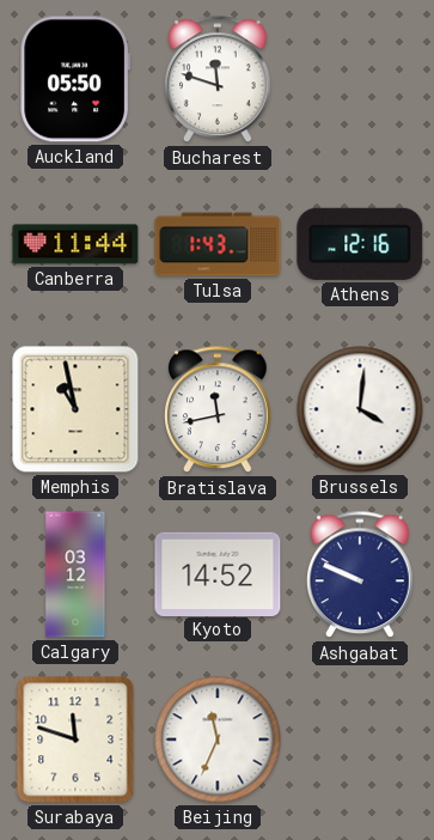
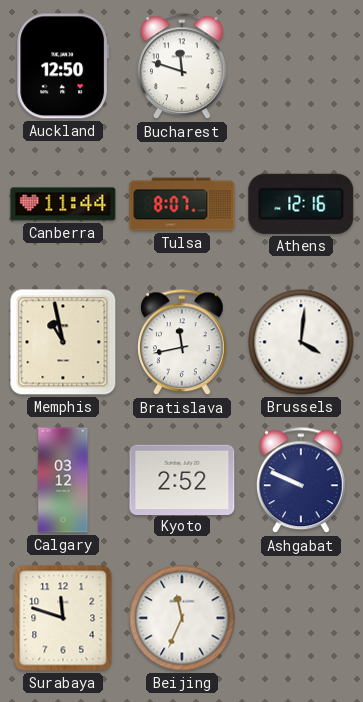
Auckland: 05:50 -> 12:50 (63, 66)
Tulsa: 1:43 -> 8:07 (182, 204)
Kyoto: 14:52 -> 2:52 (182, 479)
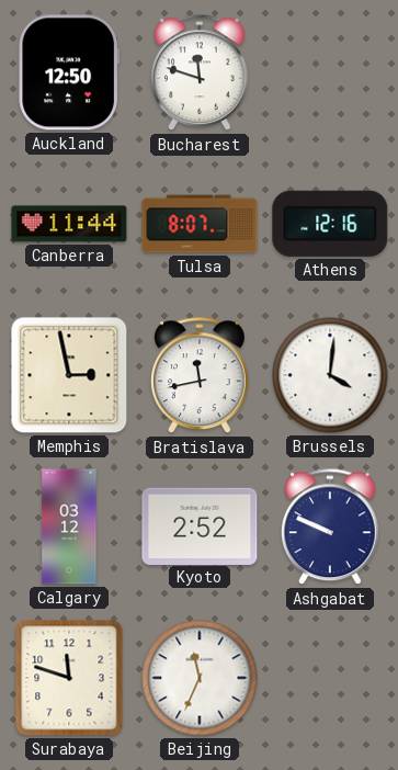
Memphis: 10:58 -> 2:58 (69, 375)
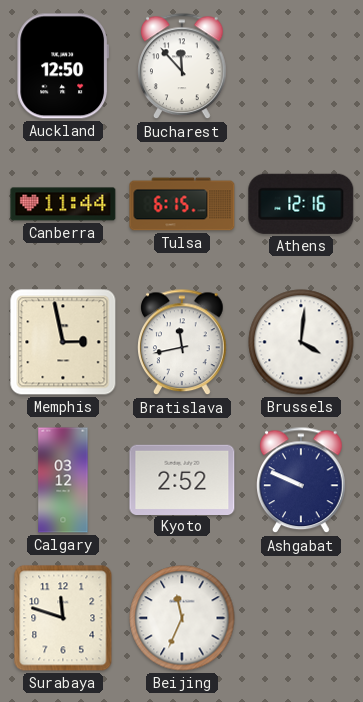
Bucharest: 11:48 -> 11:53 (183, 67)
Tulsa: 8:07 -> 6:15 (182, 204)
